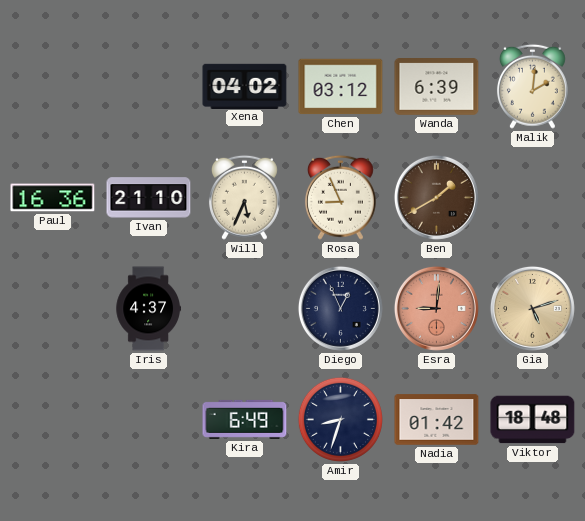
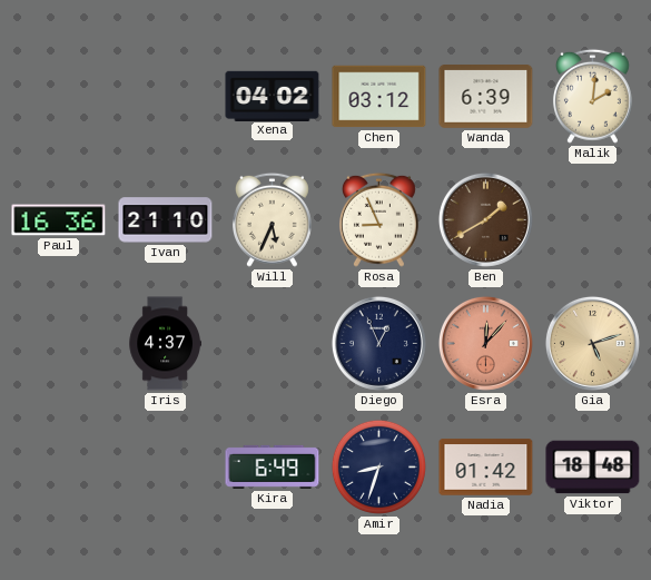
Esra: 9:01 -> 12:07 (485, 343)
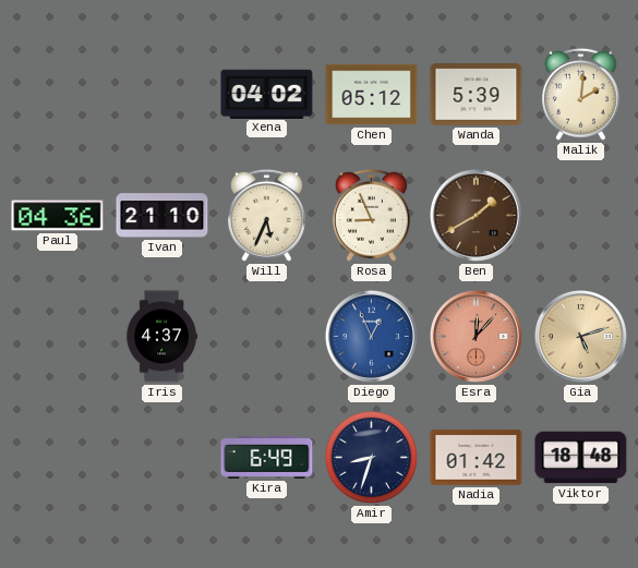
Chen: 03:12 -> 05:12 (372, 95)
Wanda: 6:39 -> 5:39 (477, 95)
Paul: 16:36 -> 04:36 (58, 216)
Diego dial: navy -> blue (371, 336)
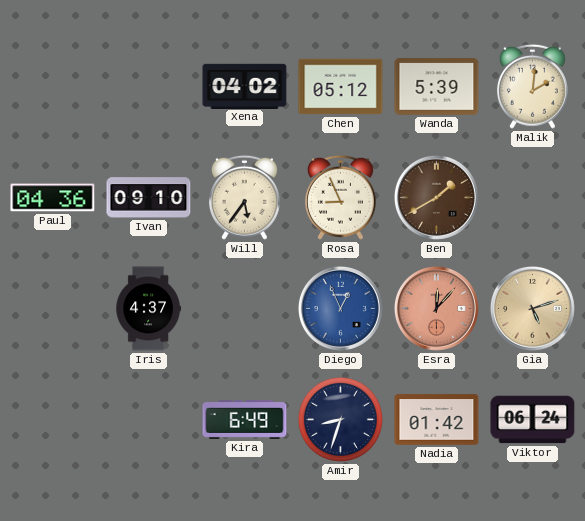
Ivan: 21:10 -> 09:10 (149, 198)
Will: 5:34 -> 5:36 (244, 197)
Viktor: 18:48 -> 06:24 (533, 420)
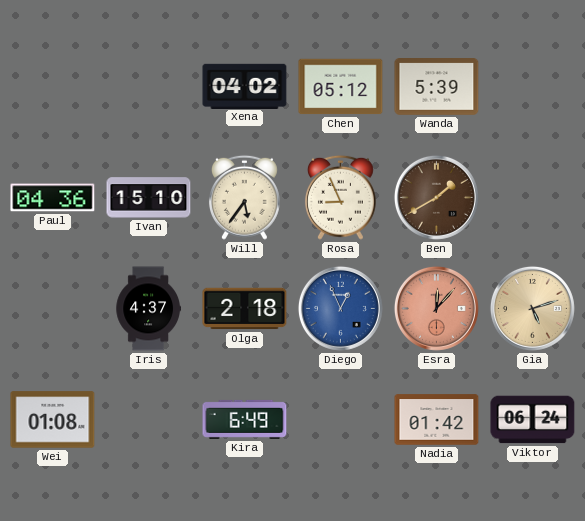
Malik: 2:01 -> none (532, 86)
Ivan: 09:10 -> 15:10 (149, 198)
Olga: none -> 2:18 (245, 309)
Wei: none -> 01:08 (53, 420)
Amir: 8:33 -> none (340, 419)
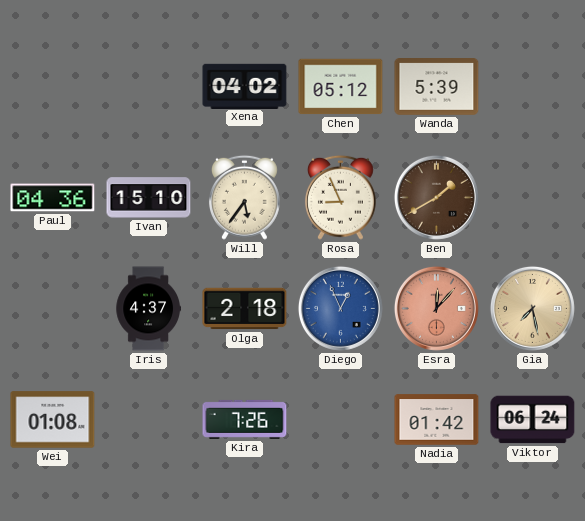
Gia: 5:12 -> 7:28 (532, 308)
Kira: 6:49 -> 7:26 (245, 419)
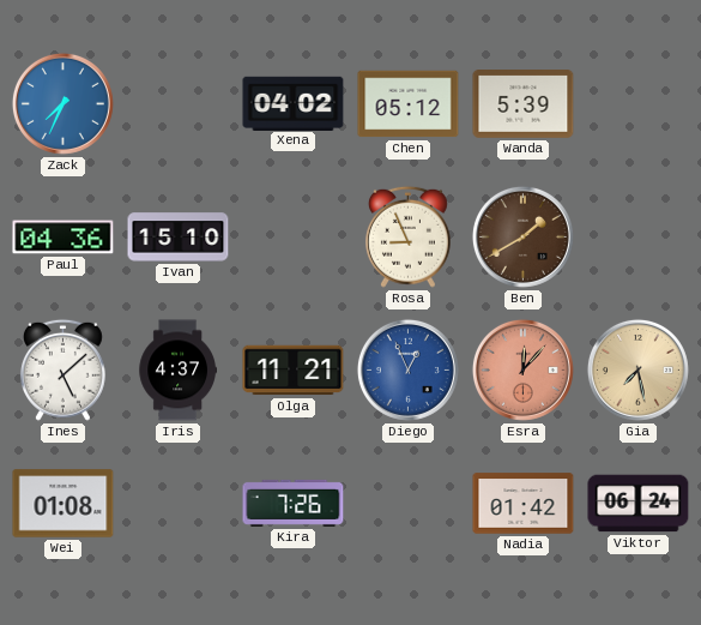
Zack: none -> 7:34 (62, 103)
Will: 5:36 -> none (244, 197)
Ines: none -> 5:08 (62, 369)
Olga: 2:18 -> 11:21 (294, 371)
